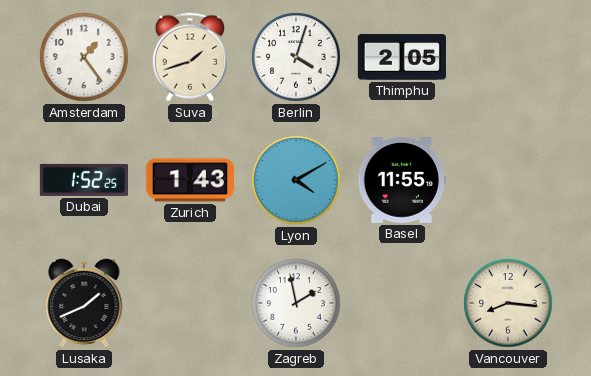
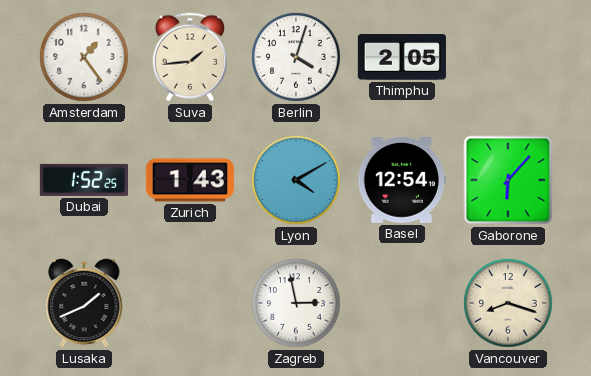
Suva: 1:42 -> 1:44 (190, 57)
Basel: 11:55 -> 12:54 (402, 181)
Gaborone: none -> 6:07 (508, 180)
Zagreb: 1:58 -> 2:58 (296, 303)
Vancouver: 8:16 -> 8:18 (508, 303)
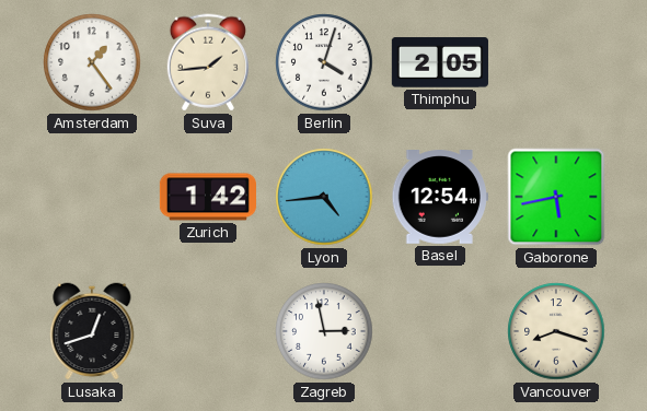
Dubai: 1:52 -> none (83, 180)
Zurich: 1:43 -> 1:42 (207, 197)
Lyon: 4:10 -> 4:44 (324, 197)
Gaborone: 6:07 -> 5:43 (556, 197)
Lusaka: 1:41 -> 12:42 (92, 331)
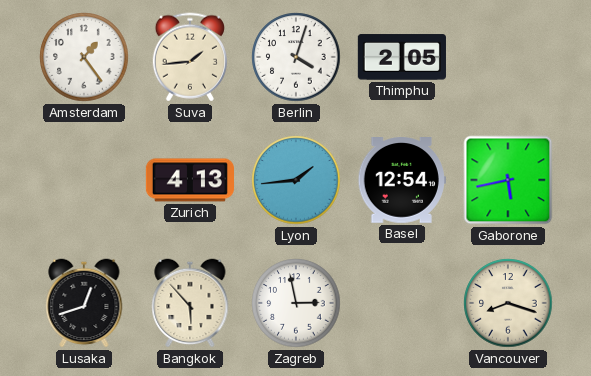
Zurich: 1:42 -> 4:13 (189, 180)
Lyon: 4:44 -> 1:44 (296, 180)
Bangkok: none -> 5:53 (190, 303)
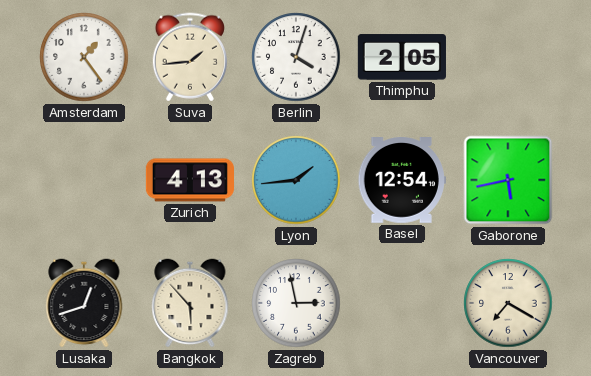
Vancouver: 8:18 -> 7:20 (508, 303)
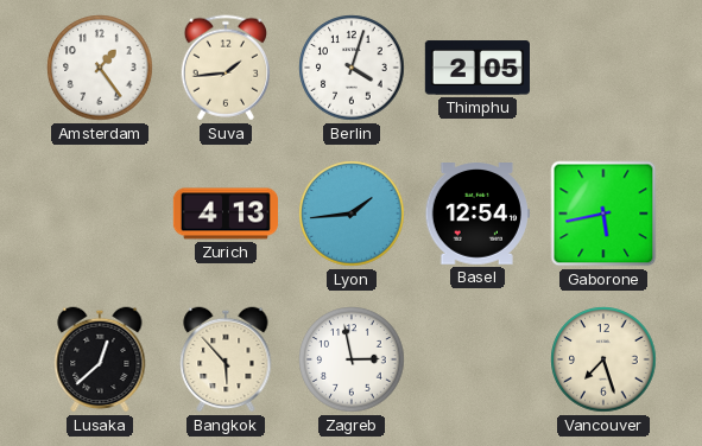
Lusaka: 12:42 -> 12:38 (100, 359)
Vancouver: 7:20 -> 7:27 (603, 359)
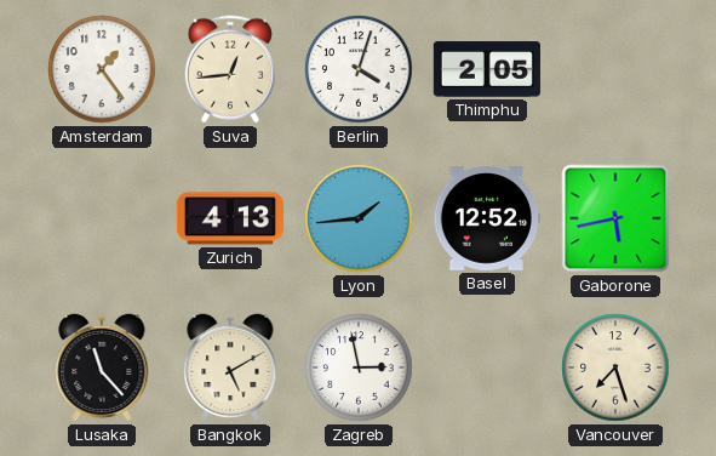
Suva: 1:44 -> 12:44 (230, 69)
Basel: 12:54 -> 12:52 (487, 220)
Lusaka: 12:38 -> 11:23 (102, 367)
Bangkok: 5:53 -> 5:10 (230, 367)
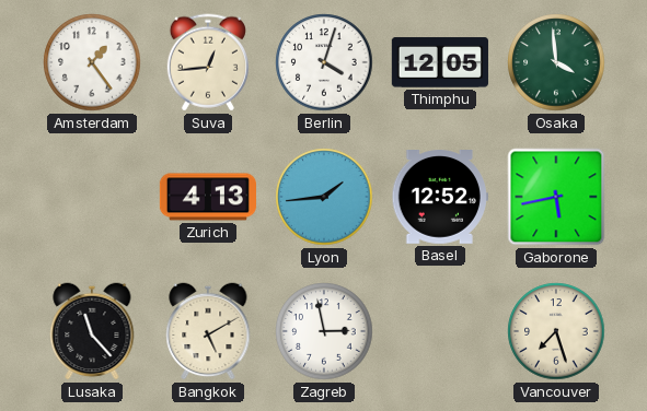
Thimphu: 2:05 -> 12:05 (440, 62)
Osaka: none -> 3:59 (556, 62)
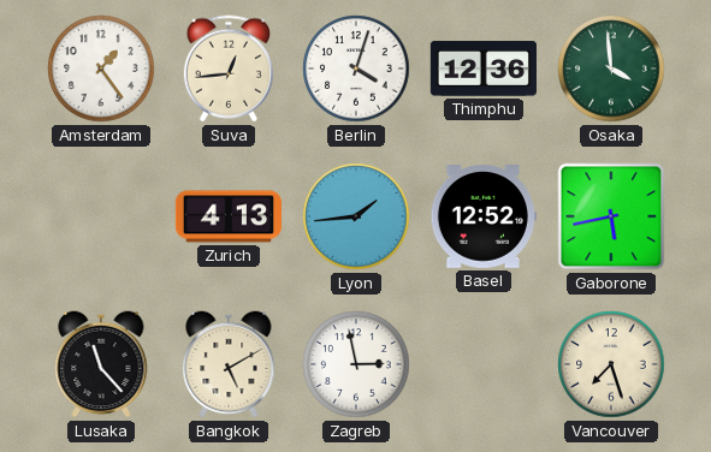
Thimphu: 12:05 -> 12:36 (484, 69)
